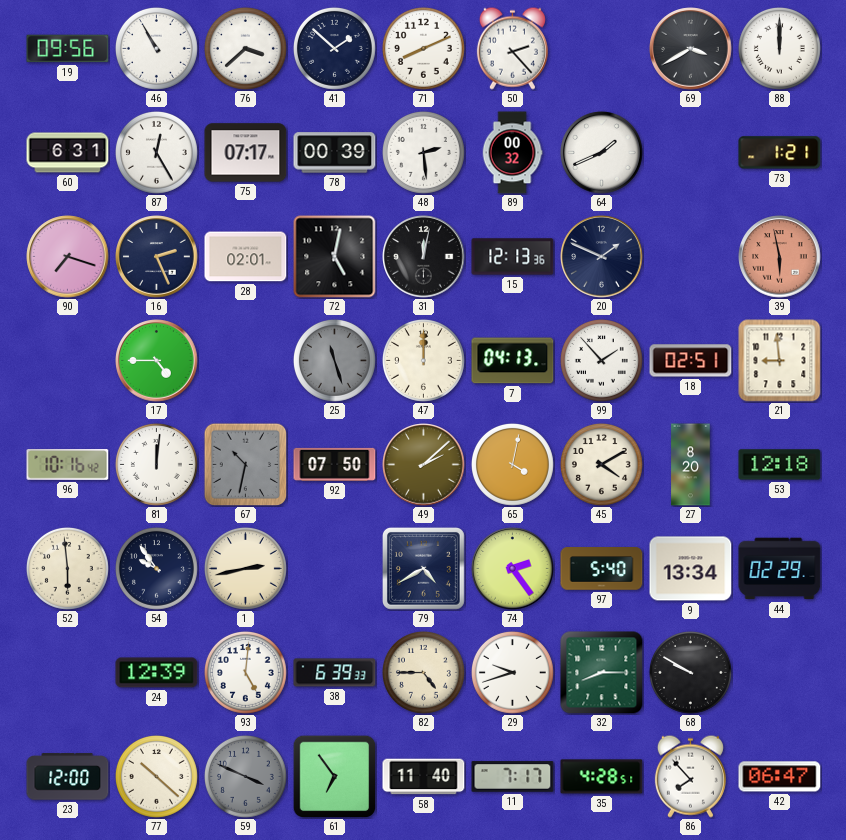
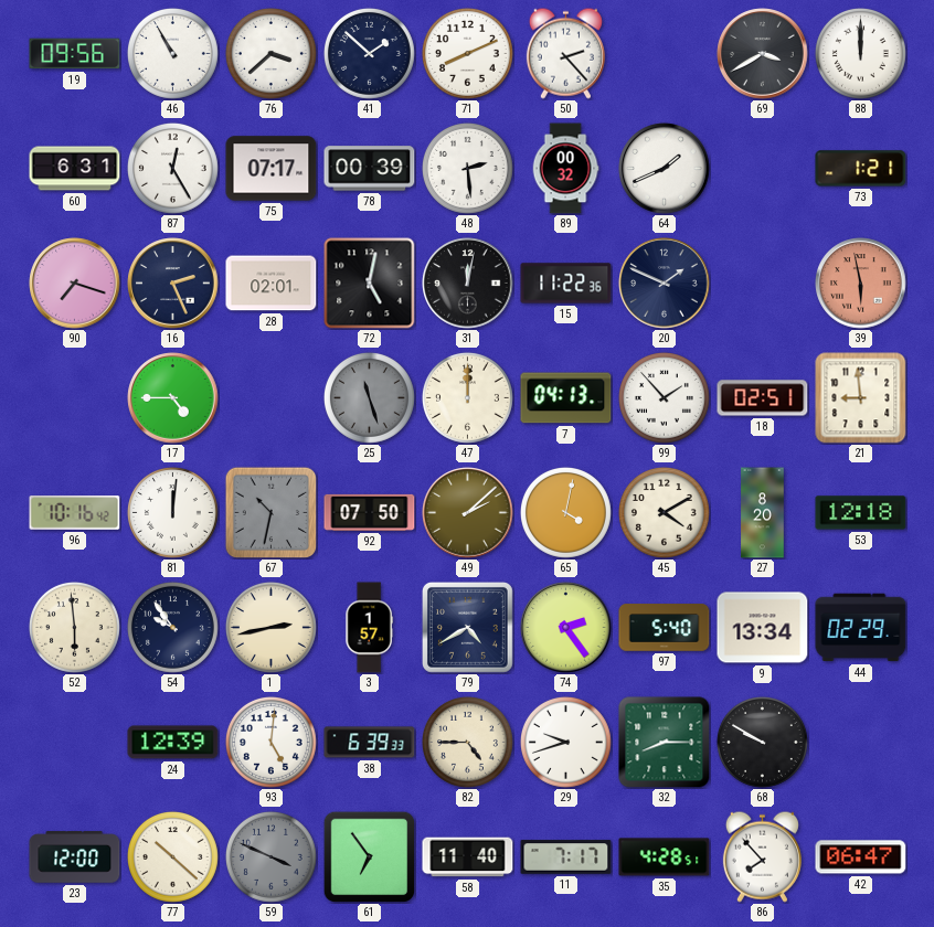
15: 12:13 -> 11:22 (566, 284)
3: none -> 1:57 (369, 628)
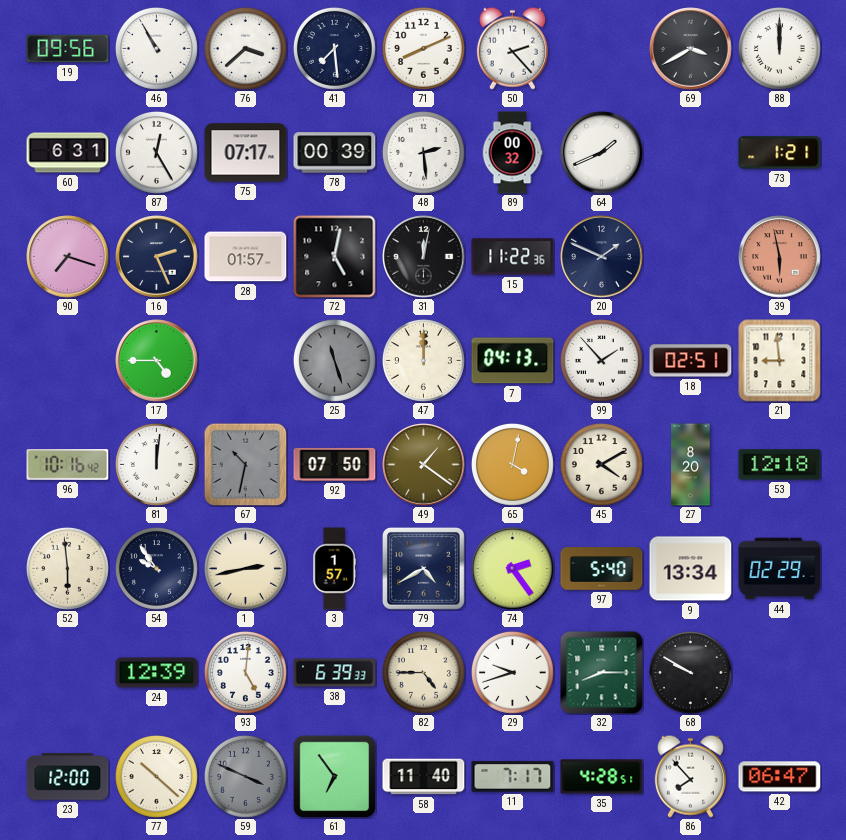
41: 1:52 -> 7:29 (334, 48)
28: 02:01 -> 01:57 (246, 257)
49: 2:08 -> 1:21 (424, 465)
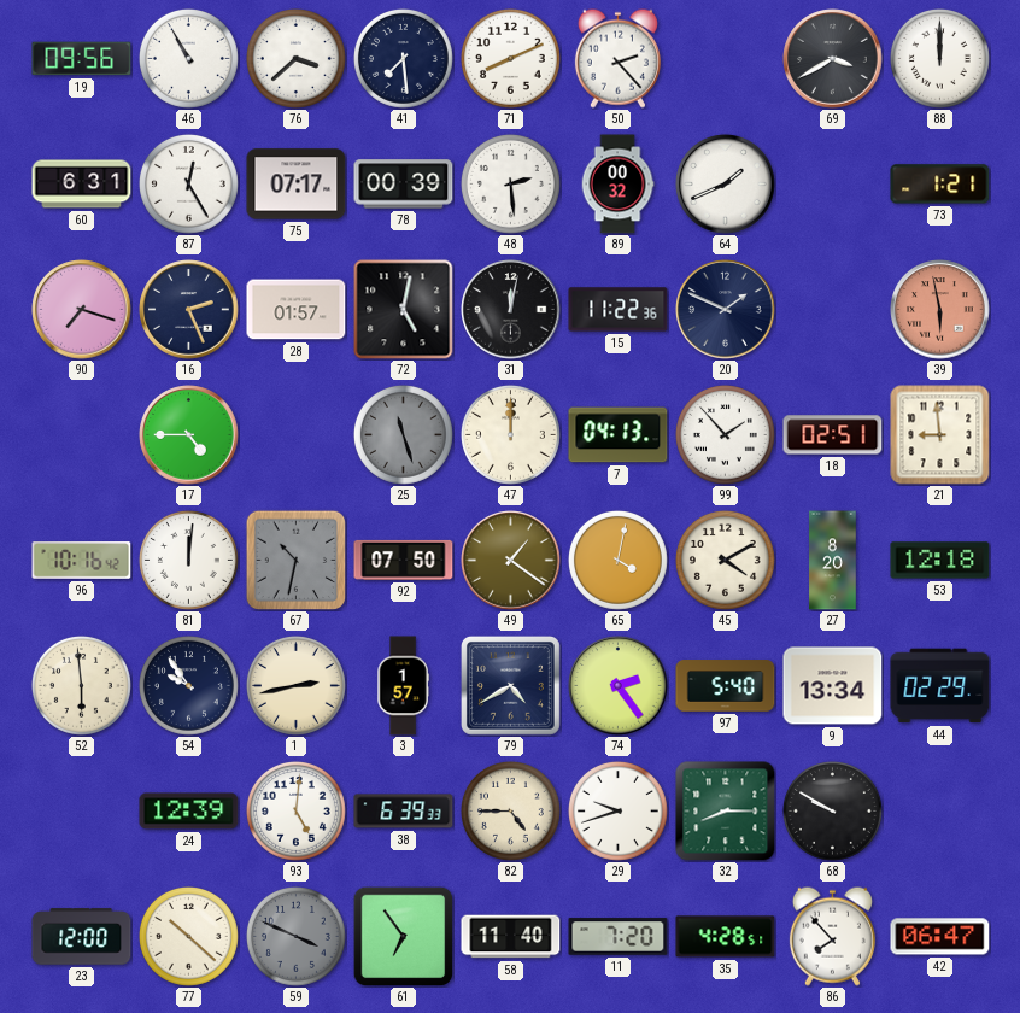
11: 7:17 -> 7:20 (619, 937)
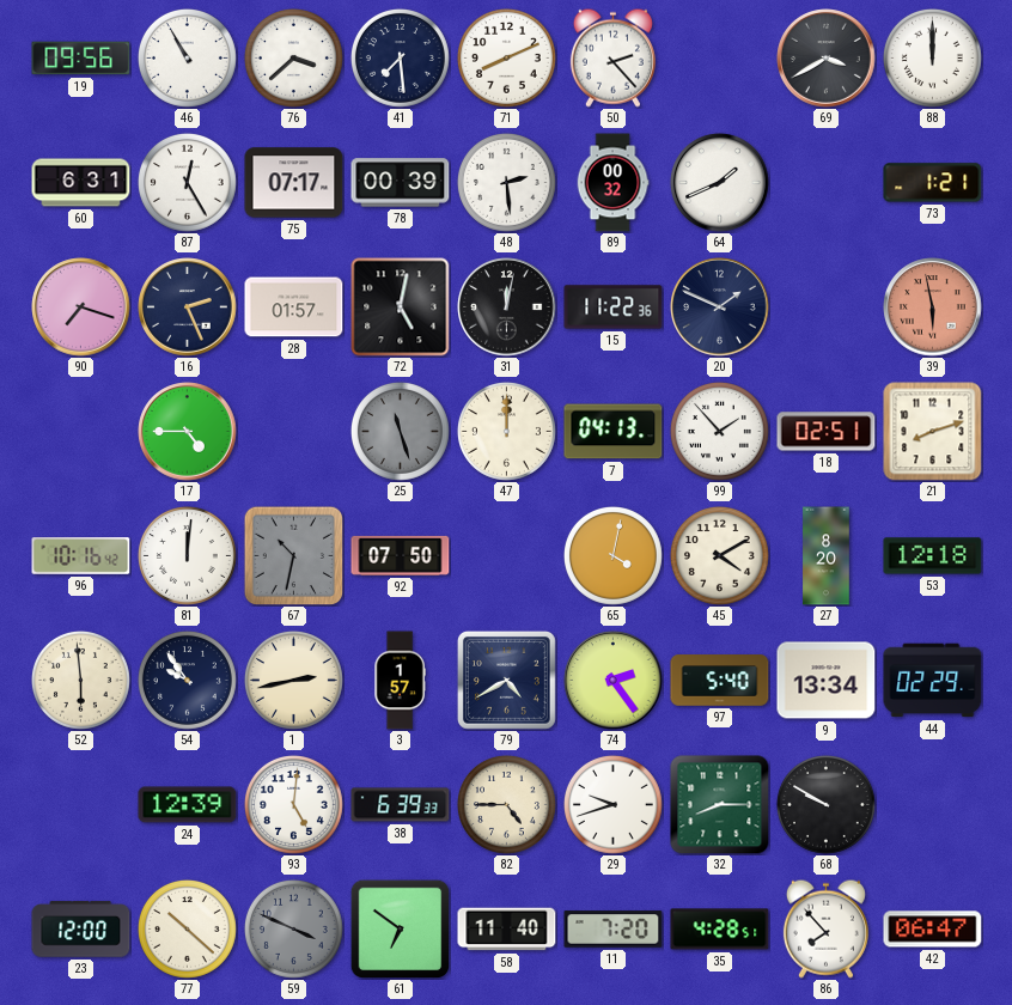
21: 8:59 -> 8:12 (933, 432)
49: 1:21 -> none (511, 561)
61: 6:54 -> 6:51 (400, 928)
